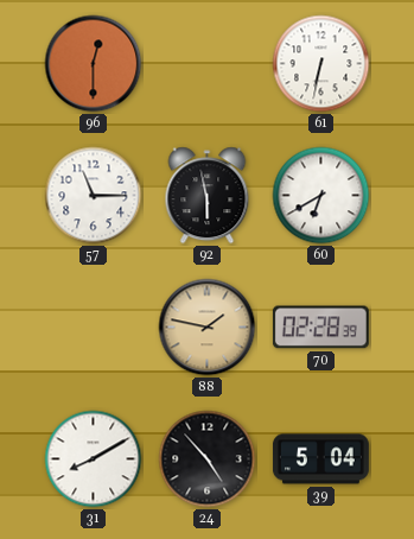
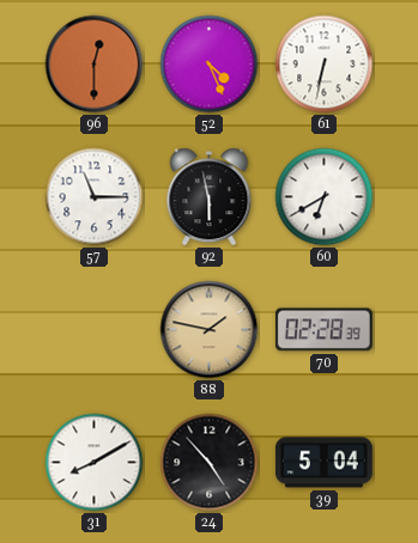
52: none -> 4:26 (210, 65)
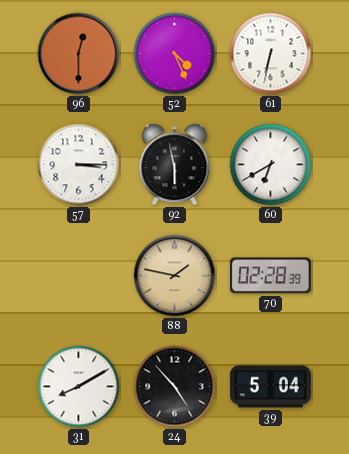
57: 11:15 -> 3:15 (79, 165)
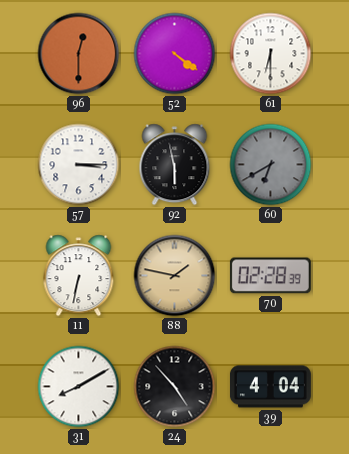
52: 4:26 -> 4:21 (175, 54)
61: 6:32 -> 6:30 (271, 54)
60 dial: white -> grey (271, 165)
11: none -> 6:32 (79, 276)
39: 5:04 -> 4:04 (270, 387)
